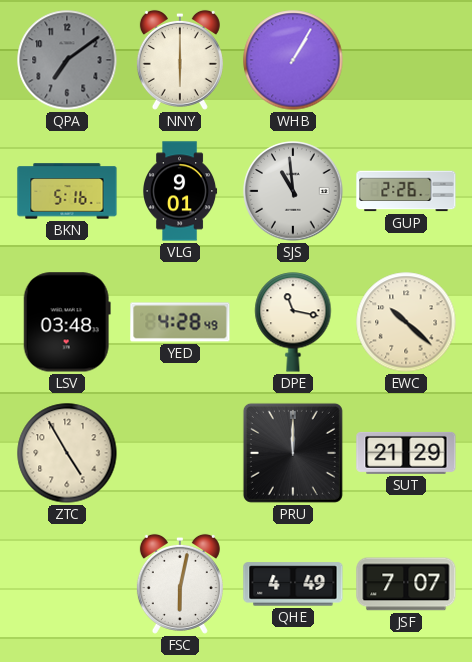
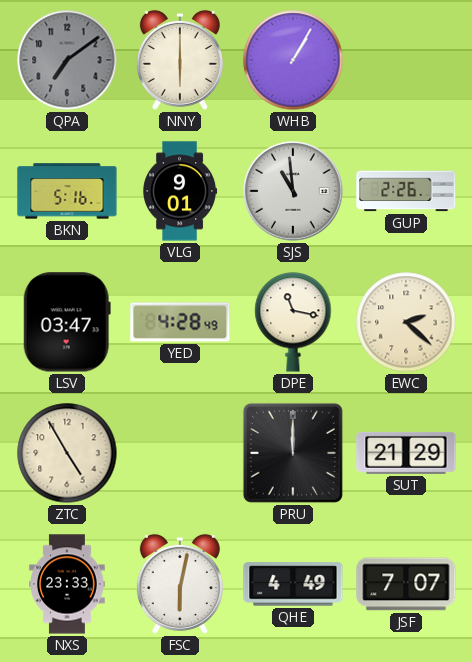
LSV: 03:48 -> 03:47 (67, 322)
EWC: 10:22 -> 2:22 (406, 322)
NXS: none -> 23:33 (67, 584)
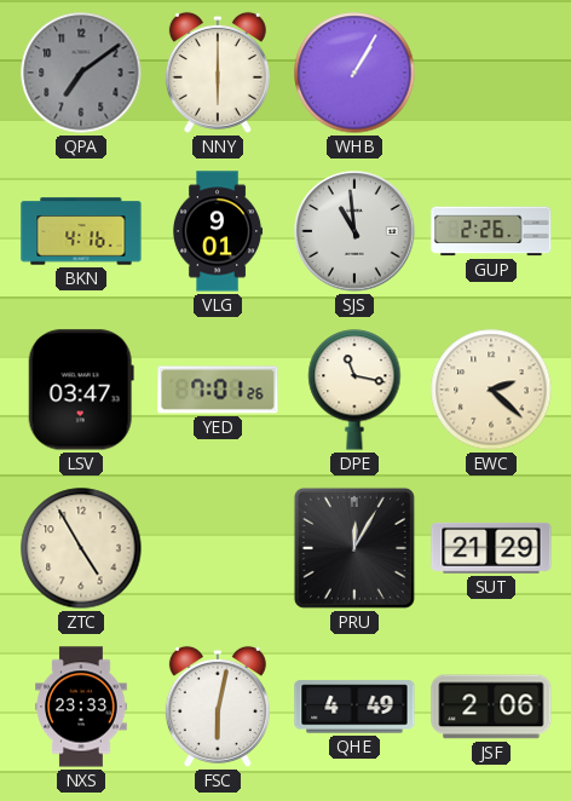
BKN: 5:16 -> 4:16 (81, 231)
YED: 4:28 -> 7:01 (218, 390)
PRU: 12:00 -> 12:05 (354, 548)
JSF: 7:07 -> 2:06 (491, 707)
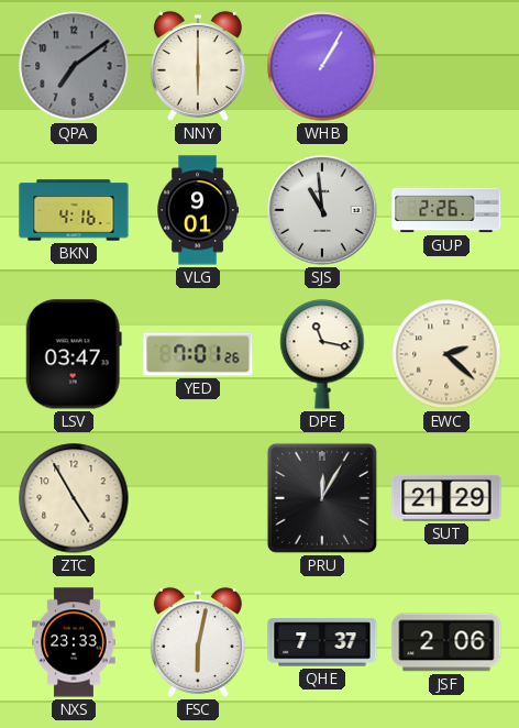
QHE: 4:49 -> 7:37 (322, 642)
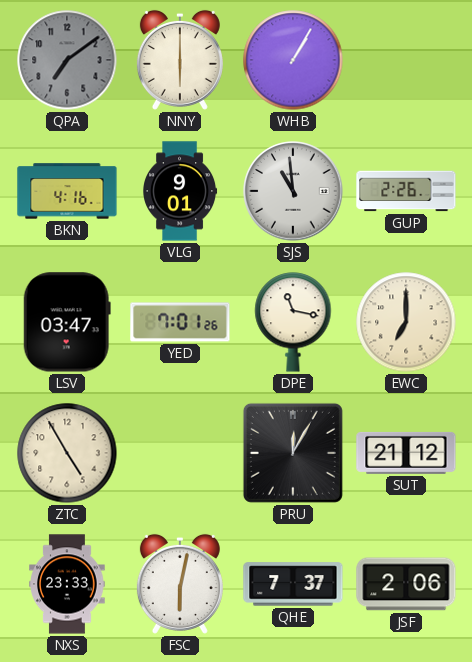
EWC: 2:22 -> 7:00 (406, 322)
SUT: 21:29 -> 21:12 (406, 453)
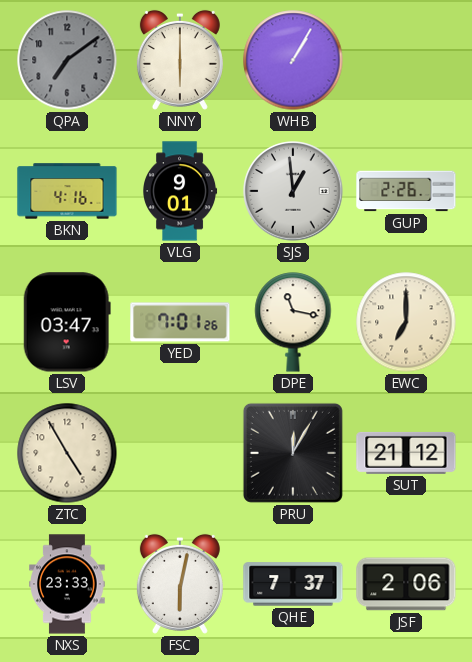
SJS: 10:59 -> 12:59 (293, 191)
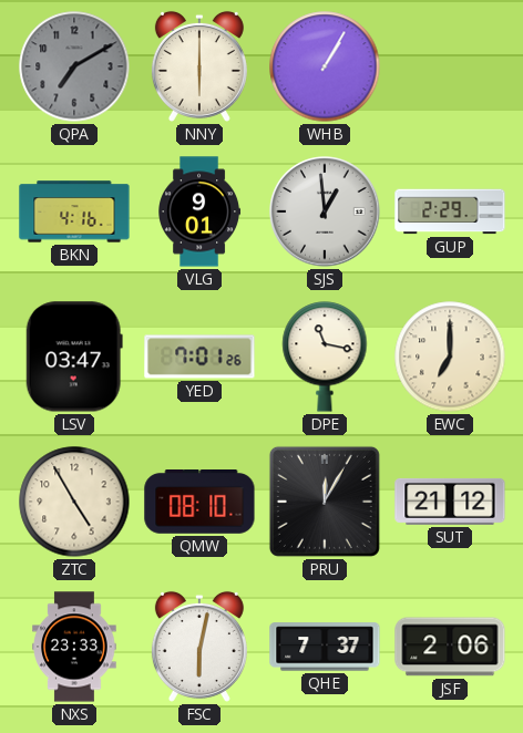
QPA: 7:09 -> 7:10 (74, 66)
GUP: 2:26 -> 2:29 (450, 211)
QMW: none -> 08:10 (199, 503)
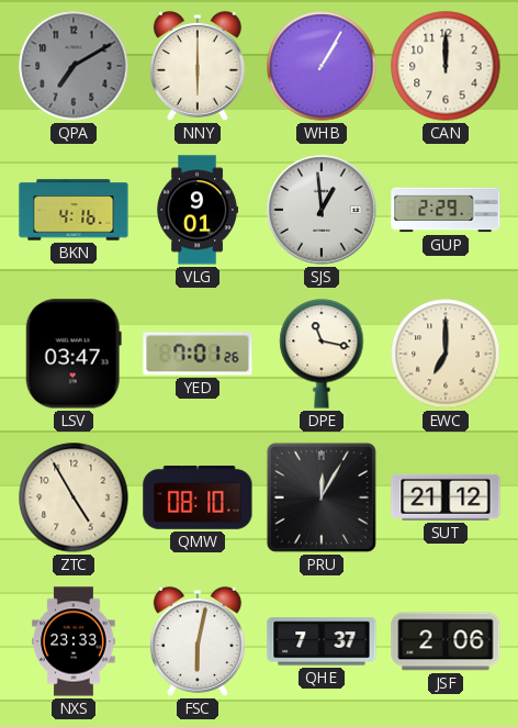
CAN: none -> 12:00 (446, 66)
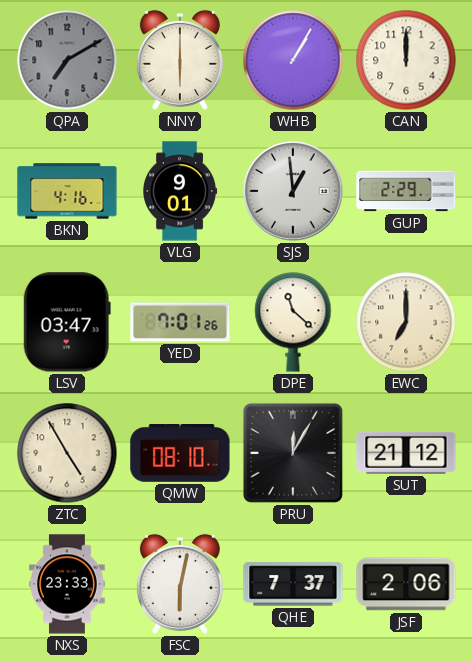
DPE: 11:17 -> 11:22 (293, 322)
